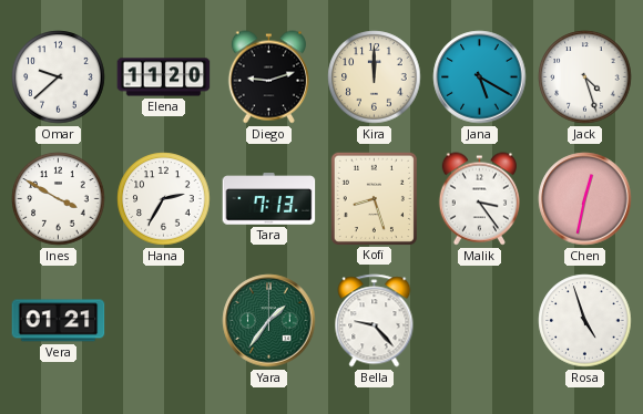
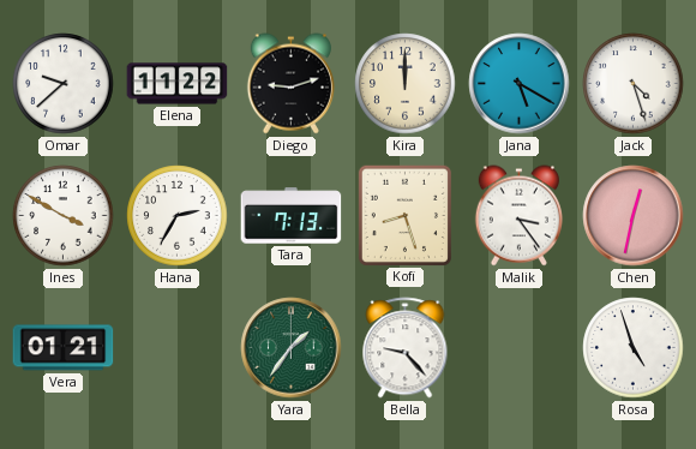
Elena: 11:20 -> 11:22 (178, 84)
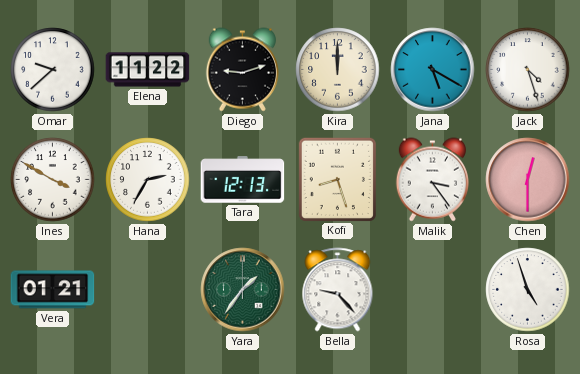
Tara: 7:13 -> 12:13 (243, 180)
Chen: 12:32 -> 12:30 (528, 180)
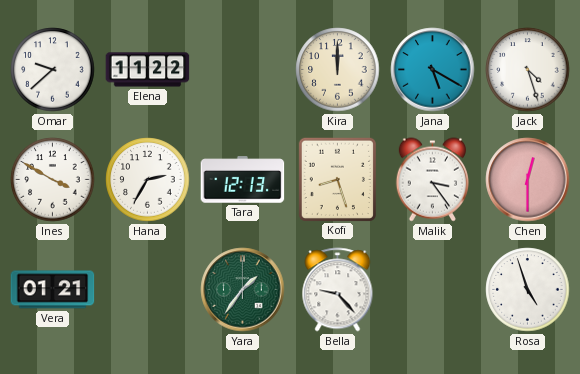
Diego: 9:12 -> none (242, 70)
